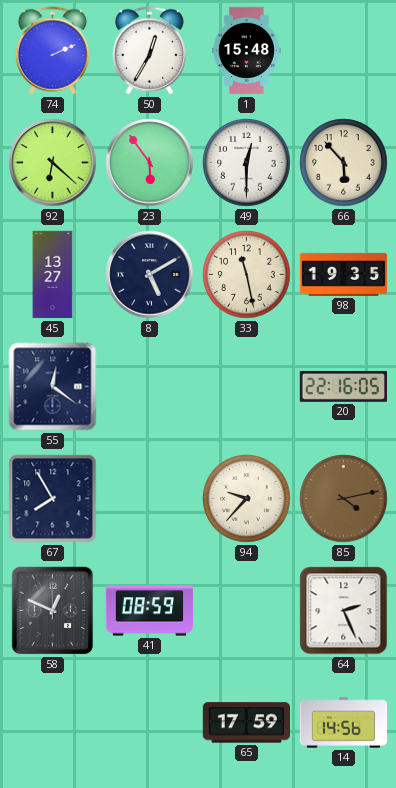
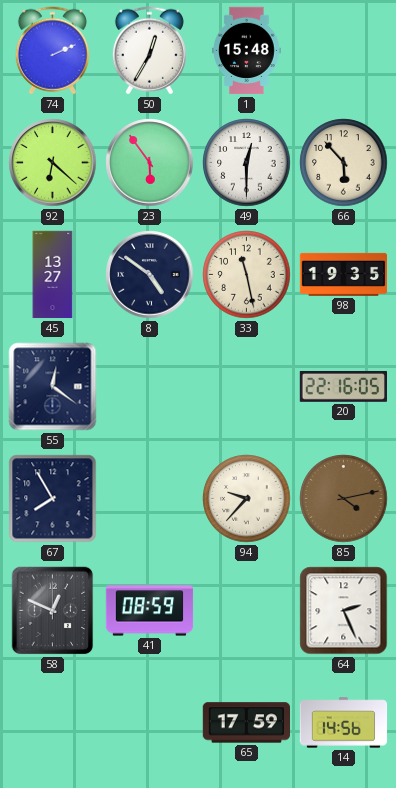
8: 5:10 -> 4:51 (150, 275)
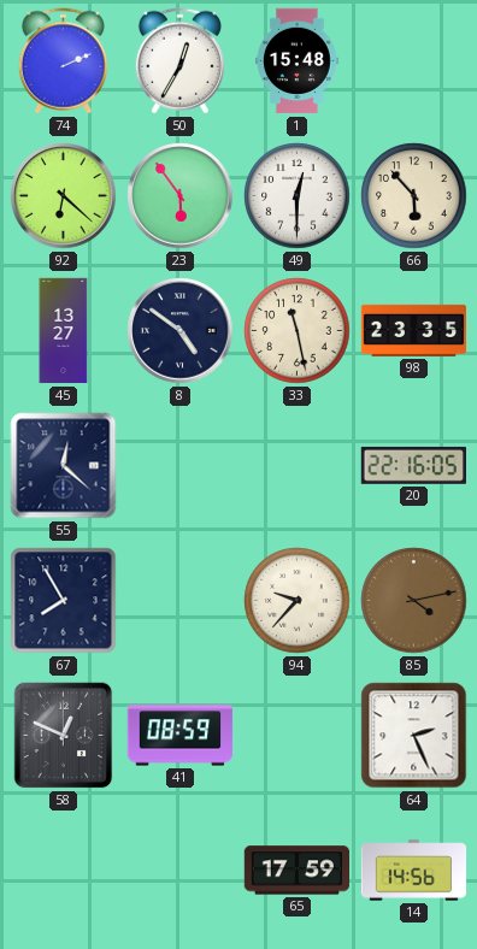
98: 19:35 -> 23:35 (414, 330)
55: 12:21 -> 12:22 (64, 466)
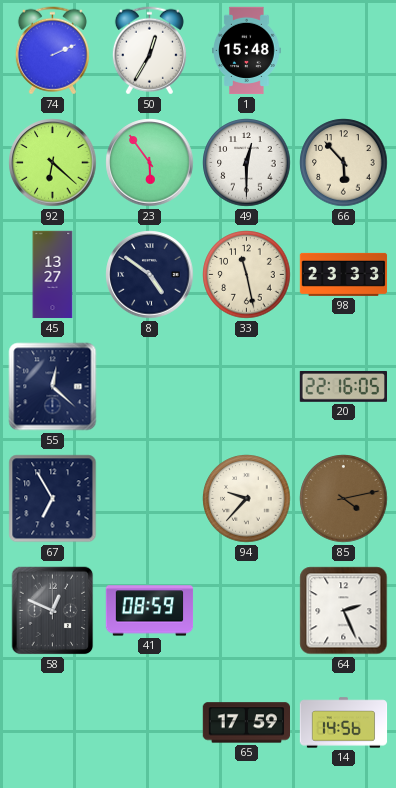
98: 23:35 -> 23:33 (344, 274)
67: 7:55 -> 6:55 (53, 499)
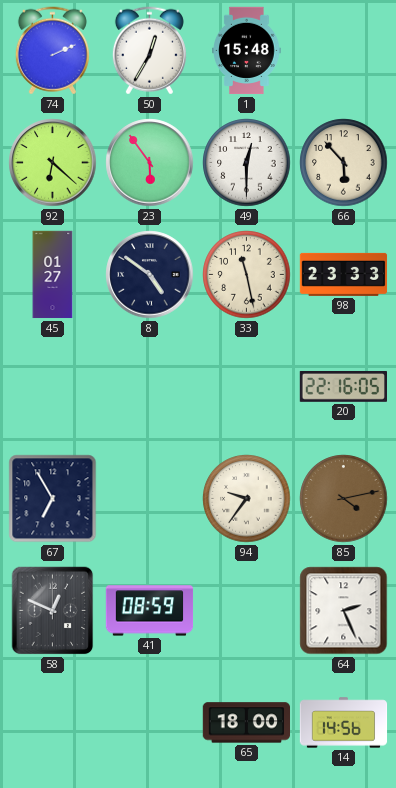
45: 13:27 -> 01:27 (53, 275)
55: 12:22 -> none (53, 387)
94: 9:37 -> 9:36 (247, 499)
65: 17:59 -> 18:00 (246, 723)
